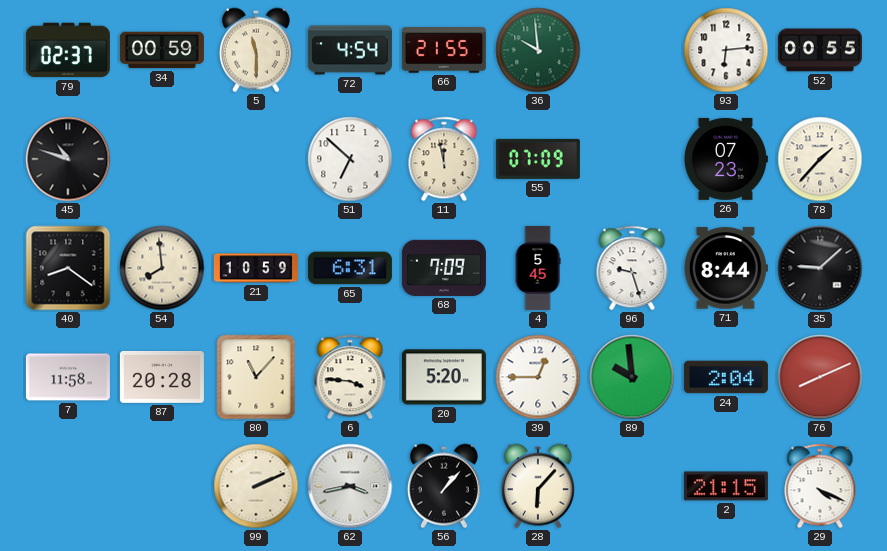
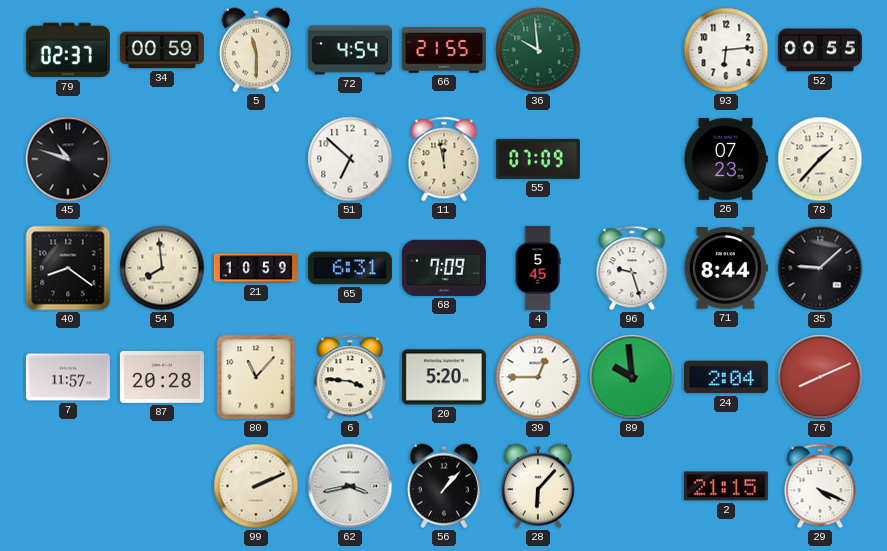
7: 11:58 -> 11:57 (68, 377)
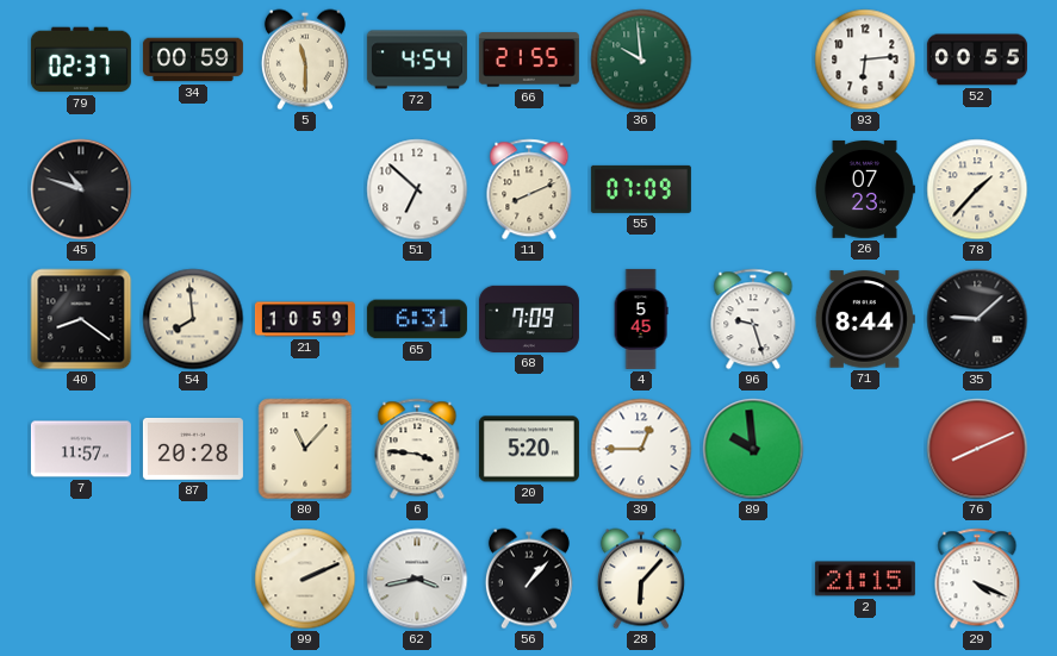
11: 11:58 -> 8:11 (529, 189)
24: 2:04 -> none (726, 377)
